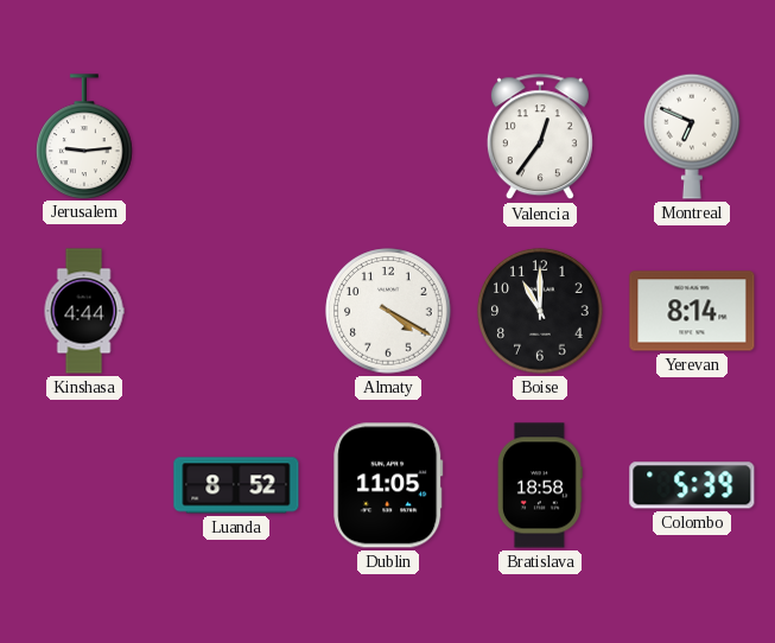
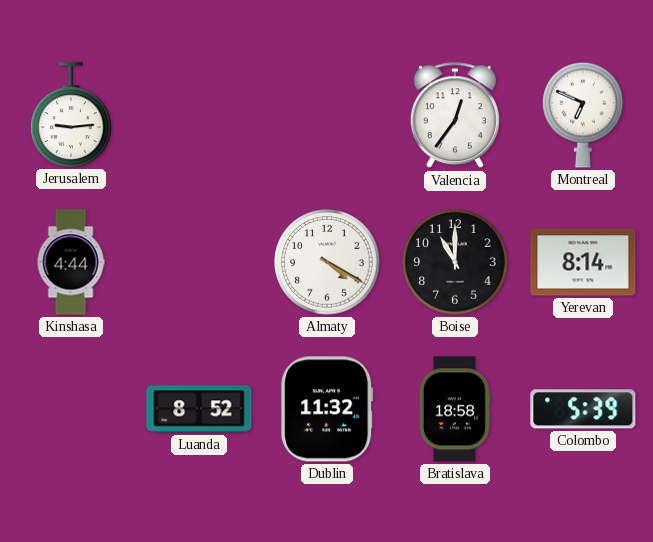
Dublin: 11:05 -> 11:32 (327, 409)
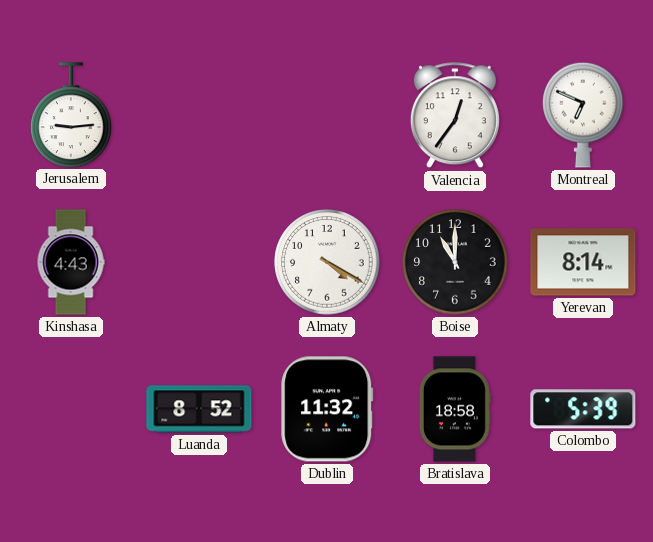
Kinshasa: 4:44 -> 4:43 (71, 262)
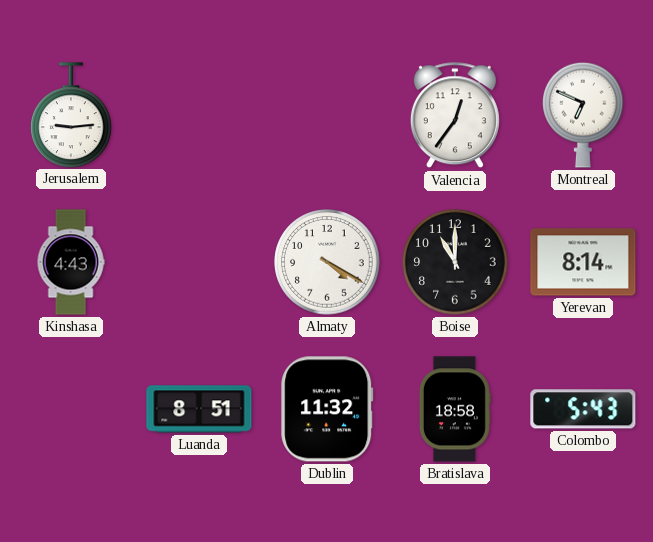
Luanda: 8:52 -> 8:51 (199, 409)
Colombo: 5:39 -> 5:43 (583, 409)
